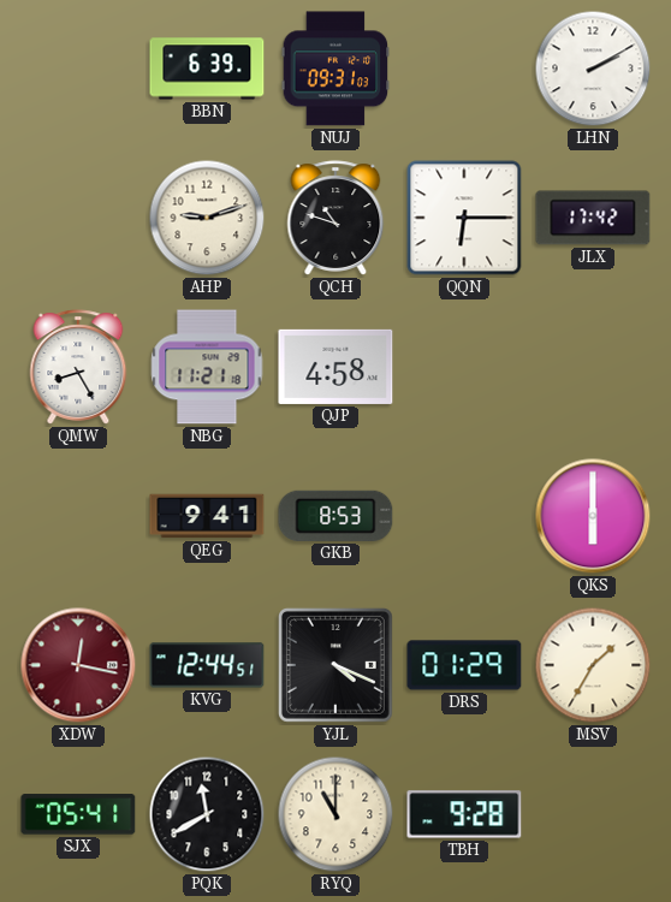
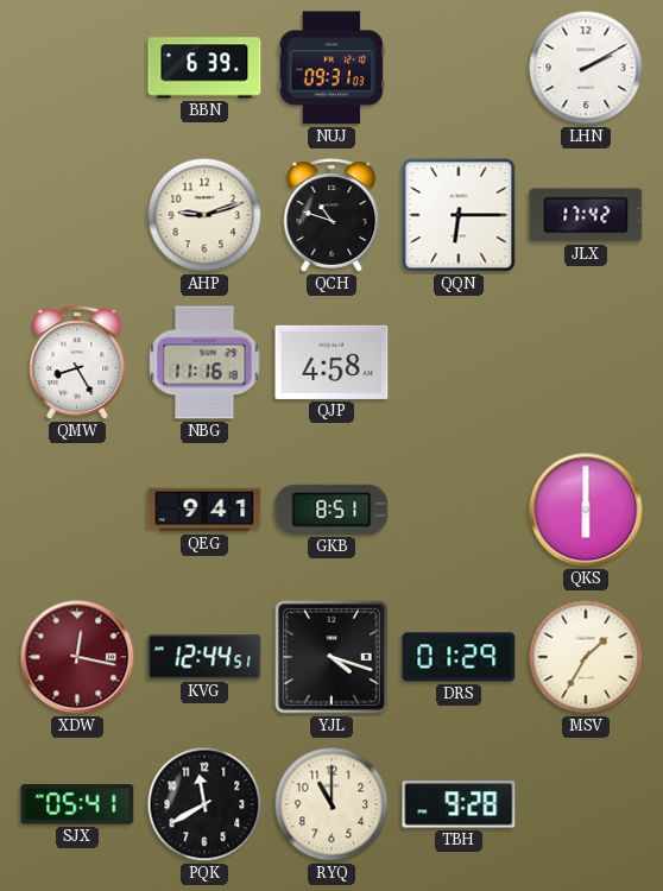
NBG: 11:21 -> 11:16 (204, 362)
GKB: 8:53 -> 8:51 (331, 510)
YJL: 4:19 -> 4:18 (331, 657)
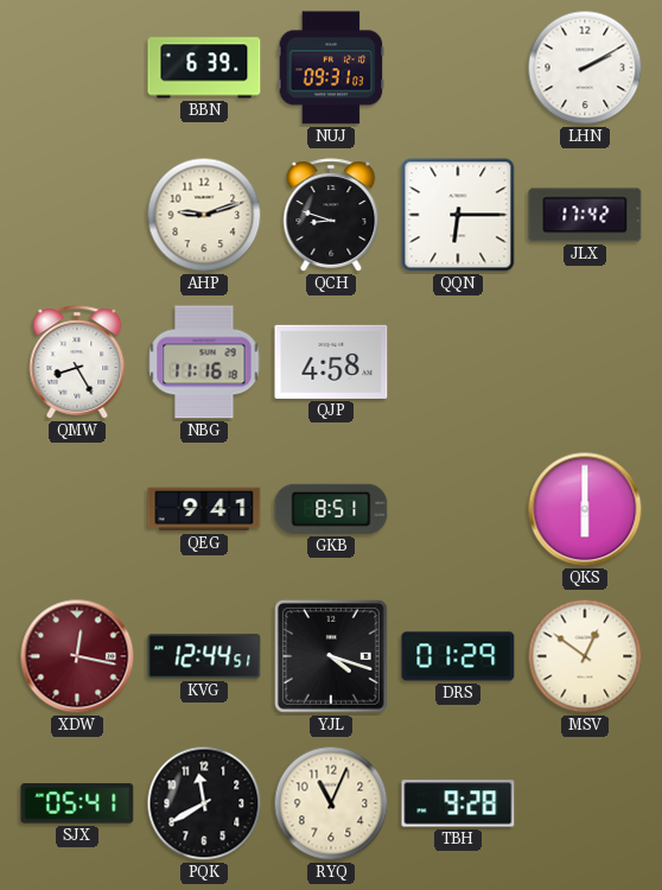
QCH: 10:48 -> 8:48 (331, 215)
MSV: 1:35 -> 12:51 (585, 656)
RYQ: 11:00 -> 11:04 (331, 803)
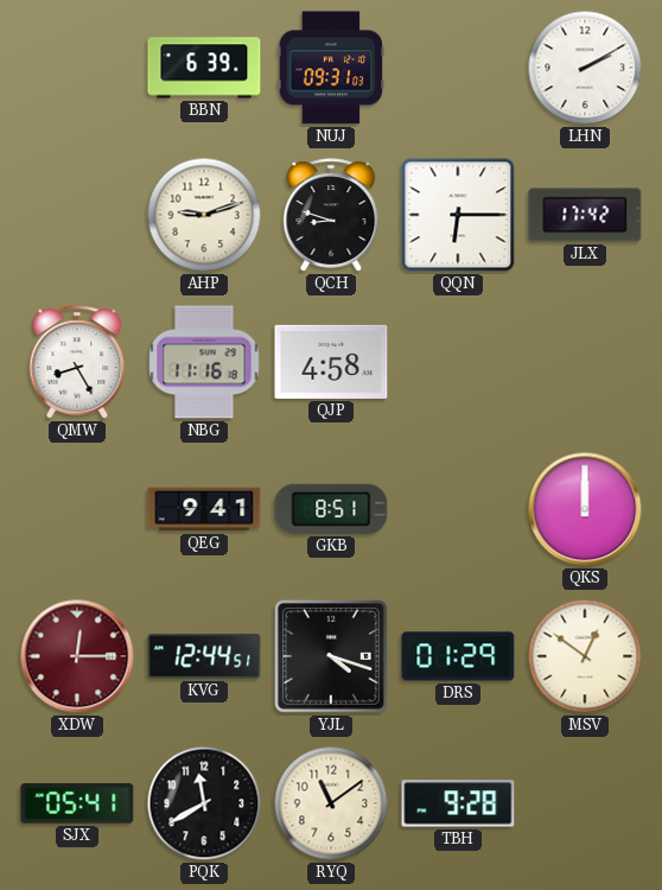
QKS: 6:00 -> 12:00 (585, 509)
XDW: 12:17 -> 12:15 (77, 656)
RYQ: 11:04 -> 11:09 (331, 803)
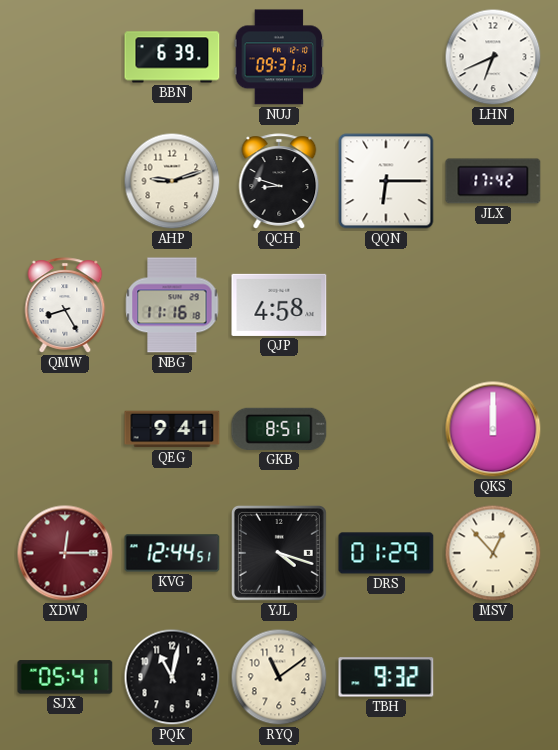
LHN: 2:10 -> 6:41 (493, 57)
MSV: 12:51 -> 12:53 (493, 553)
PQK: 11:40 -> 11:02 (172, 677)
TBH: 9:28 -> 9:32 (386, 677)
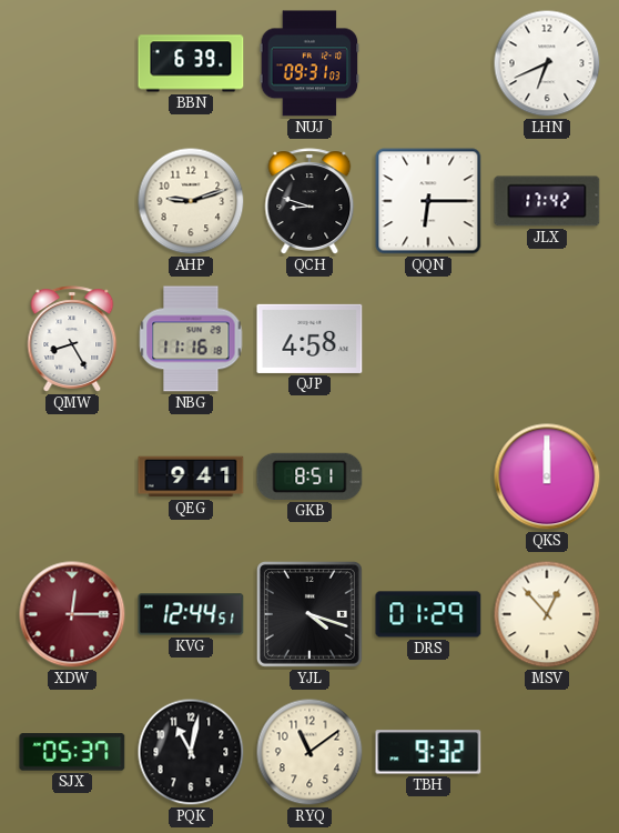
SJX: 05:41 -> 05:37 (72, 752)
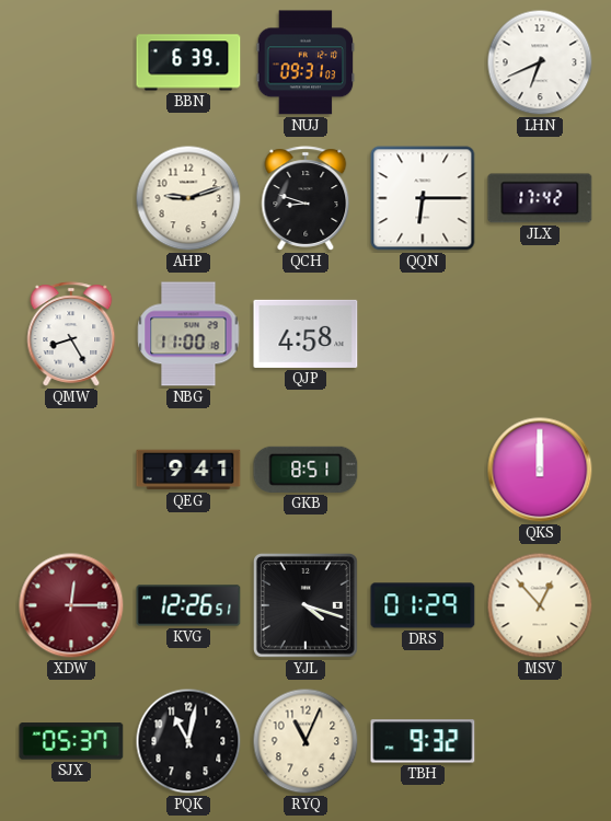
NBG: 11:16 -> 11:00 (188, 334)
KVG: 12:44 -> 12:26 (188, 605)
RYQ: 11:09 -> 11:04 (305, 741)
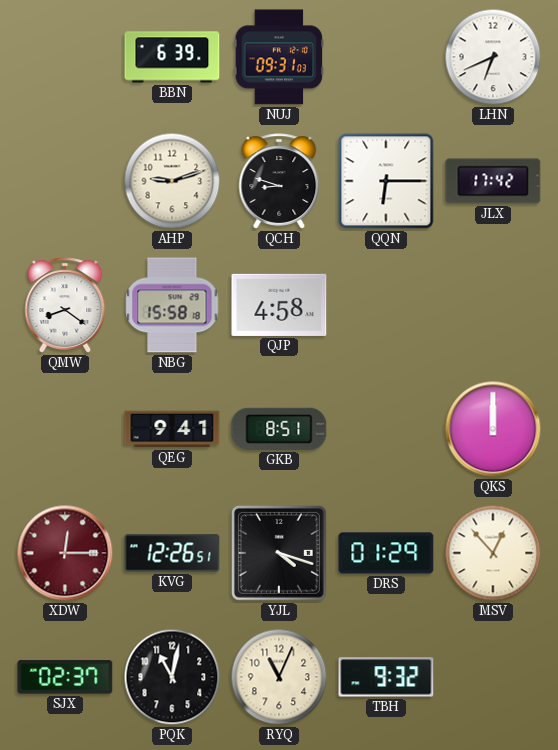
QMW: 8:25 -> 8:21 (65, 305)
NBG: 11:00 -> 15:58 (172, 305)
SJX: 05:37 -> 02:37 (65, 677)
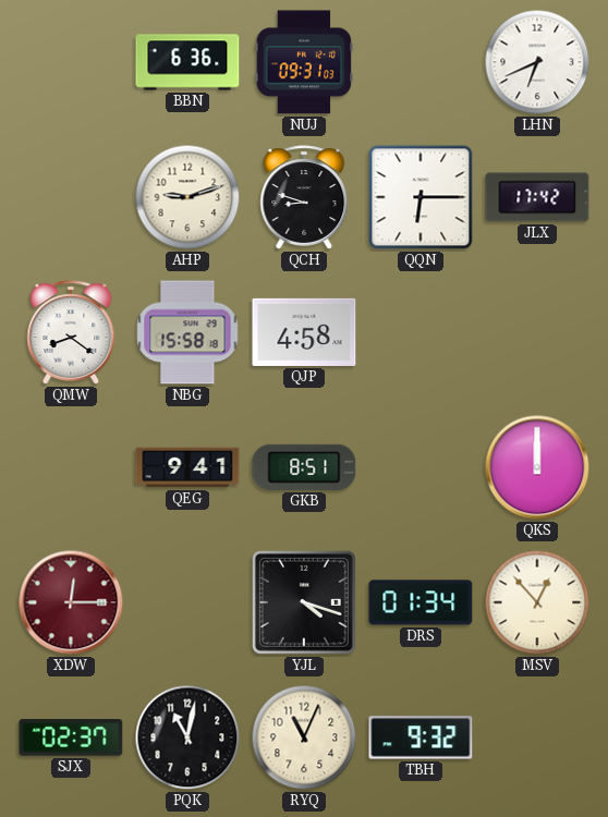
BBN: 6:39 -> 6:36 (187, 62)
KVG: 12:26 -> none (172, 553)
DRS: 01:29 -> 01:34 (421, 602)
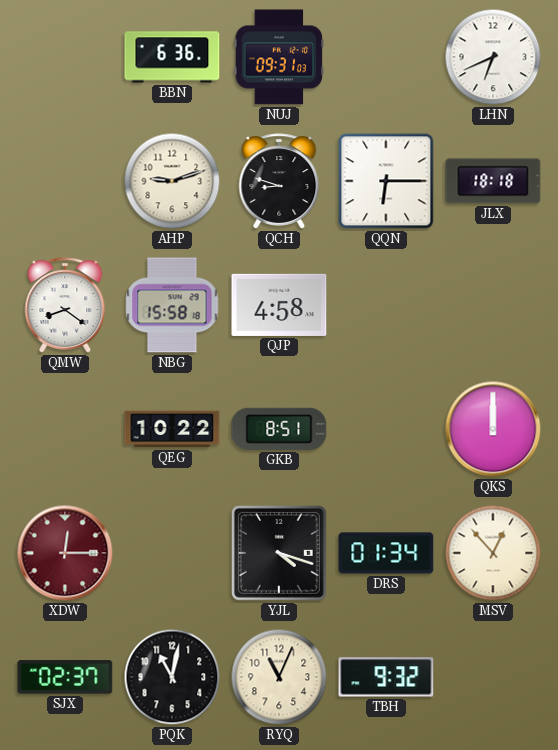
JLX: 17:42 -> 18:18 (493, 181)
QEG: 9:41 -> 10:22 (172, 429)
